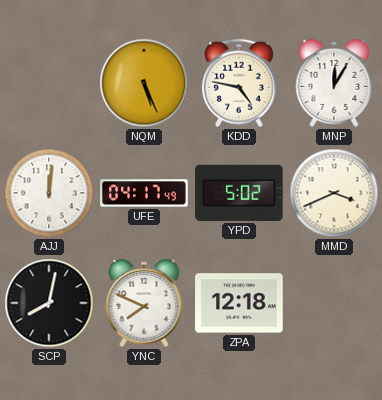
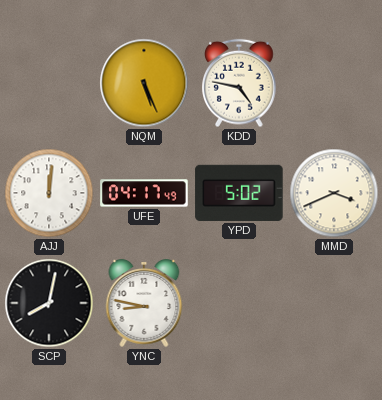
MNP: 12:05 -> none (334, 84)
YNC: 7:49 -> 8:47 (144, 304)
ZPA: 12:18 -> none (239, 303)
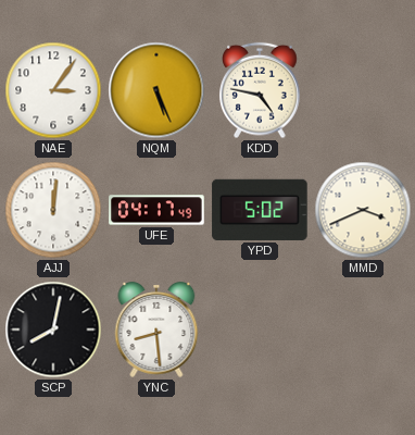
NAE: none -> 3:06 (53, 90)
YNC: 8:47 -> 8:29 (156, 331)
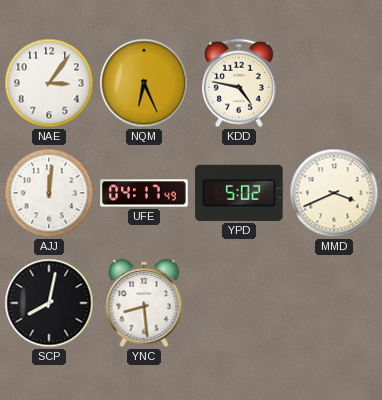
NQM: 5:26 -> 6:26 (144, 83)
